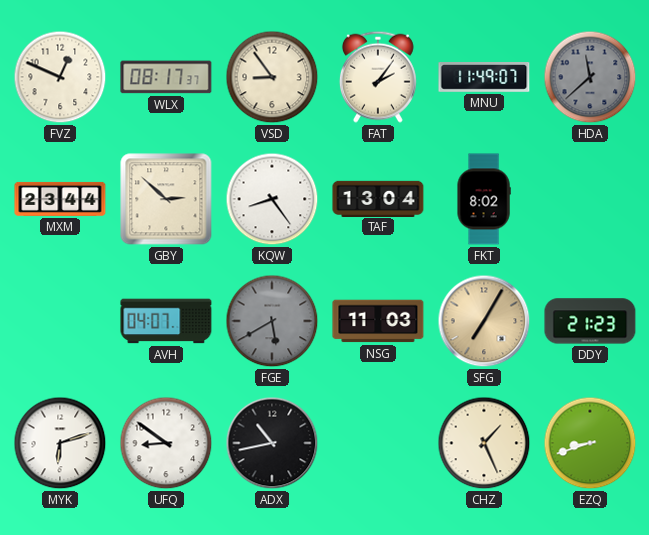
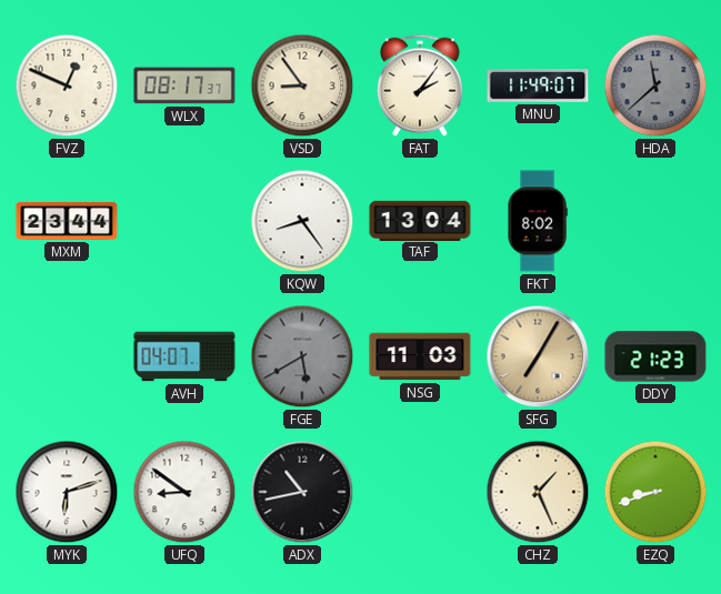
GBY: 2:52 -> none (166, 199)
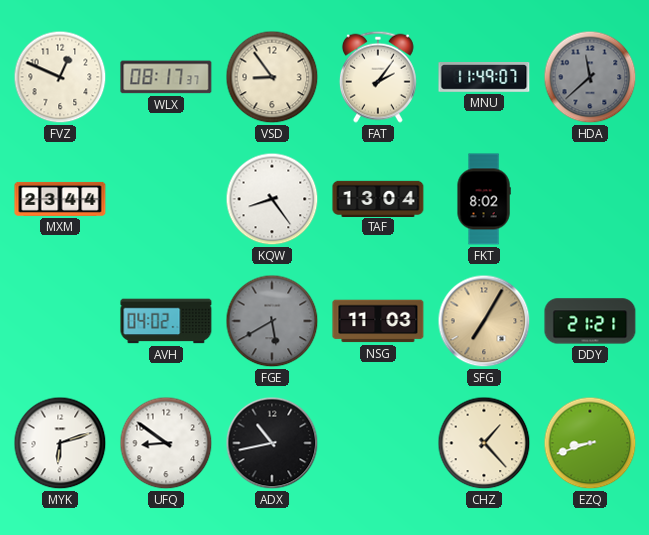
AVH: 04:07 -> 04:02 (166, 321)
DDY: 21:23 -> 21:21 (590, 321)
CHZ: 1:26 -> 1:23 (484, 443)
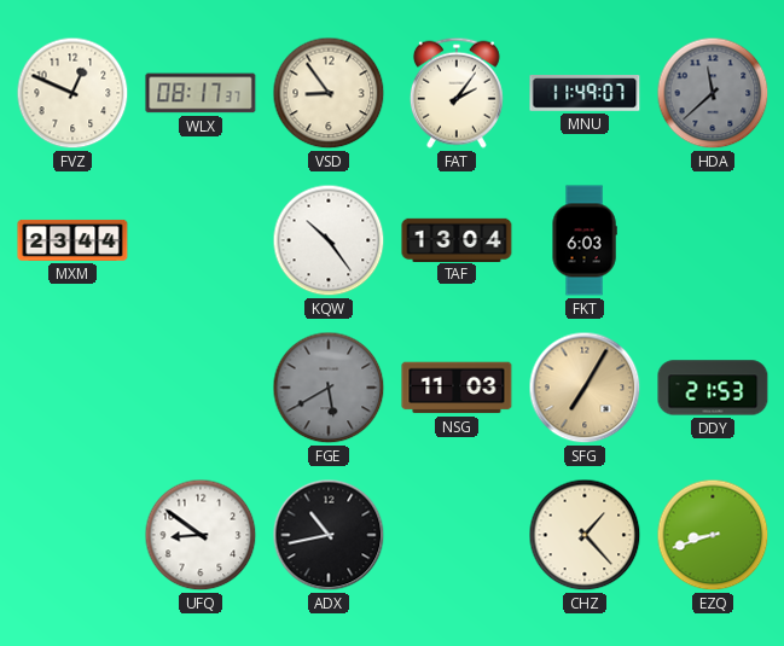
KQW: 8:24 -> 10:24 (329, 240)
FKT: 8:02 -> 6:03 (585, 240)
AVH: 04:02 -> none (166, 321)
DDY: 21:21 -> 21:53 (713, 388)
MYK: 6:12 -> none (60, 443)
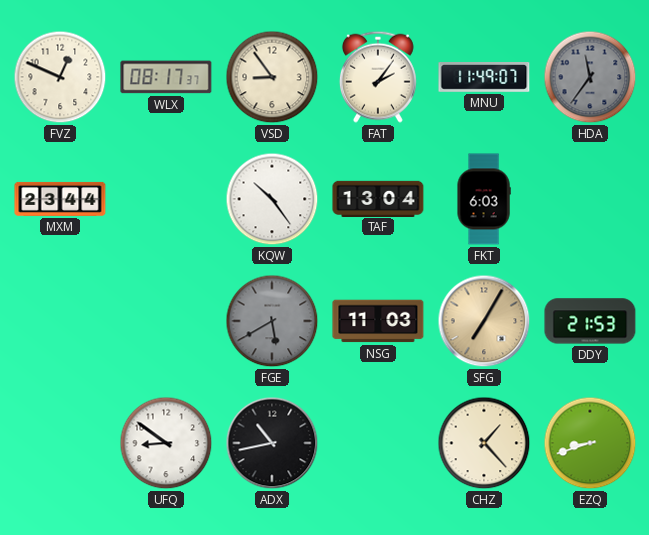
HDA: 11:38 -> 11:36 (590, 77)
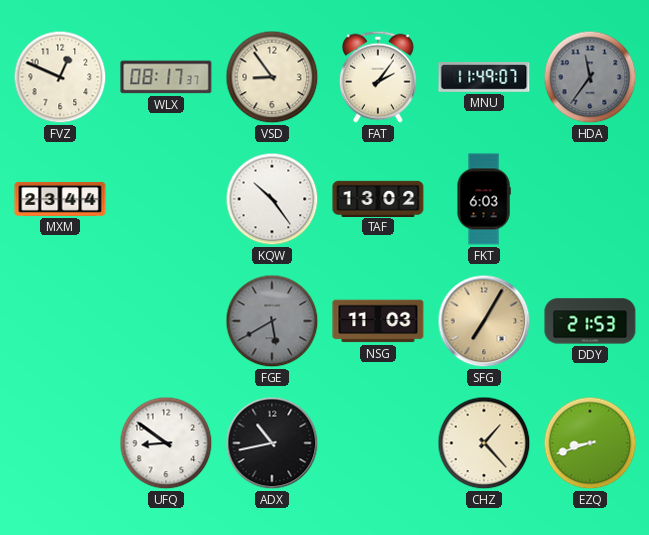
TAF: 13:04 -> 13:02 (378, 198)
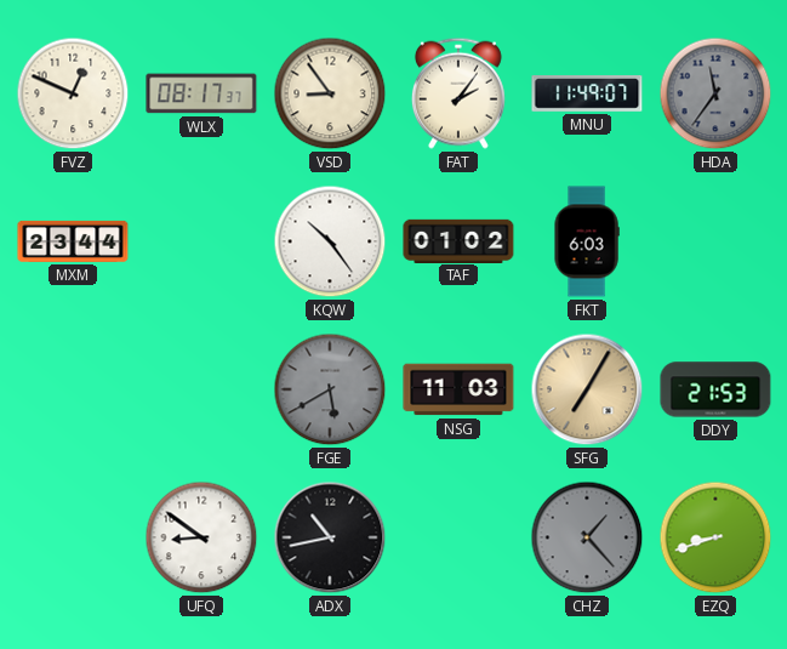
TAF: 13:02 -> 01:02 (458, 240)
CHZ dial: cream -> grey (587, 537)
